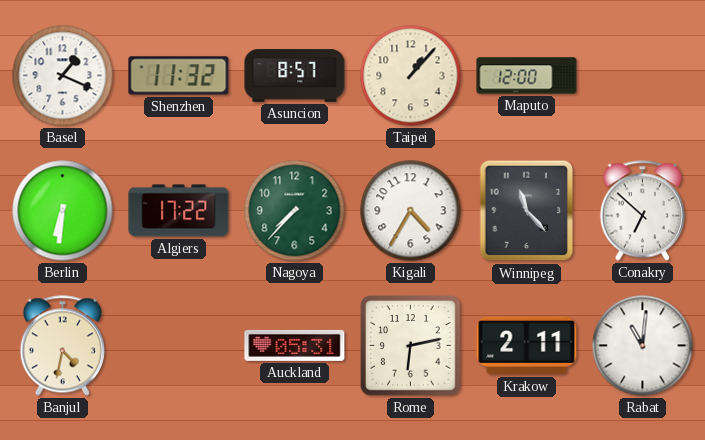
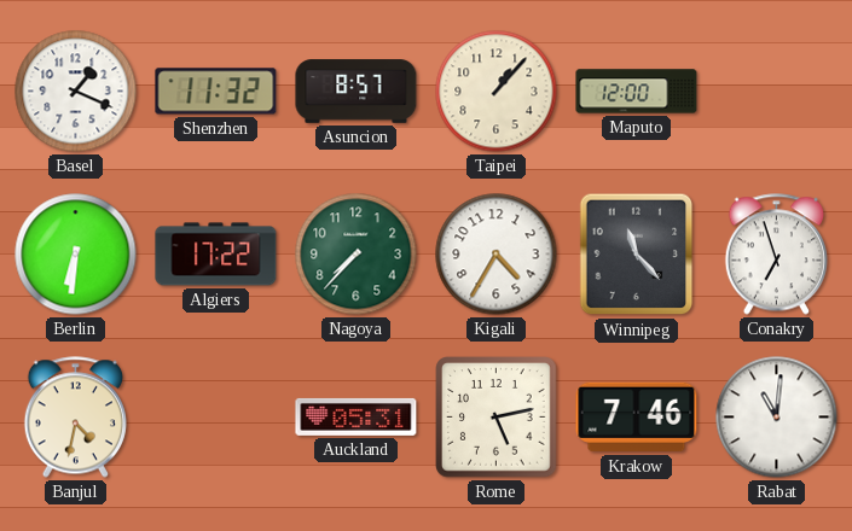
Conakry: 6:52 -> 6:57 (776, 255)
Rome: 6:13 -> 5:13 (497, 418)
Krakow: 2:11 -> 7:46 (637, 418)
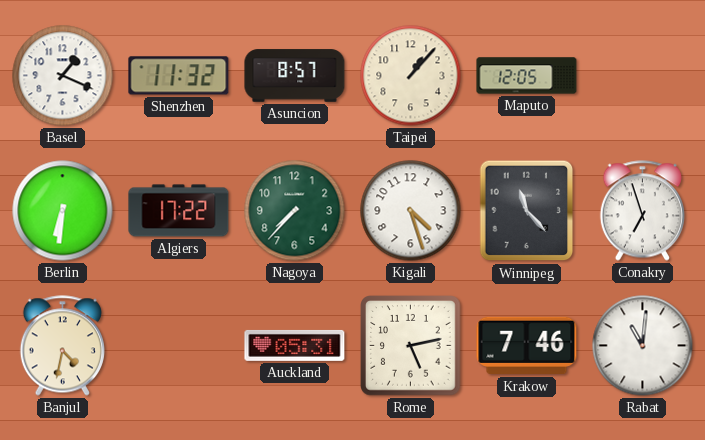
Maputo: 12:00 -> 12:05 (527, 76)
Kigali: 4:35 -> 4:27 (411, 211)
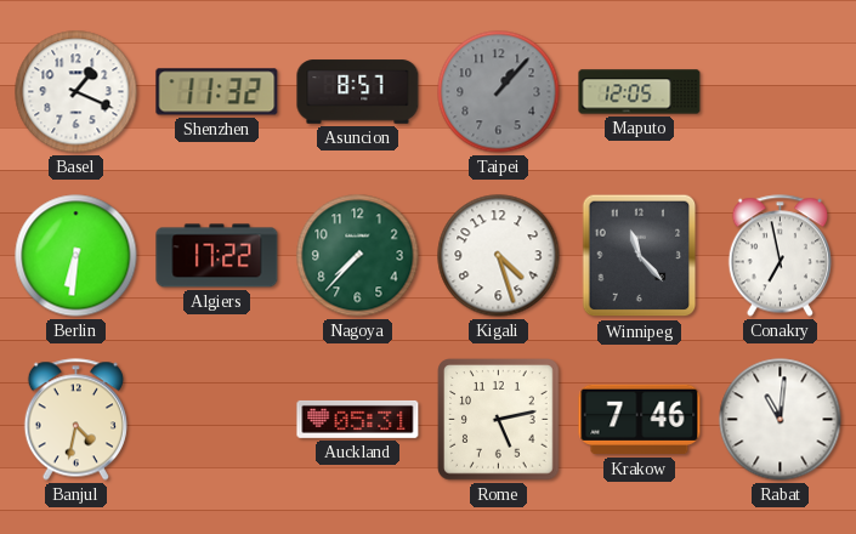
Taipei dial: cream -> grey (499, 92)
Conakry: 6:57 -> 6:58 (780, 256)
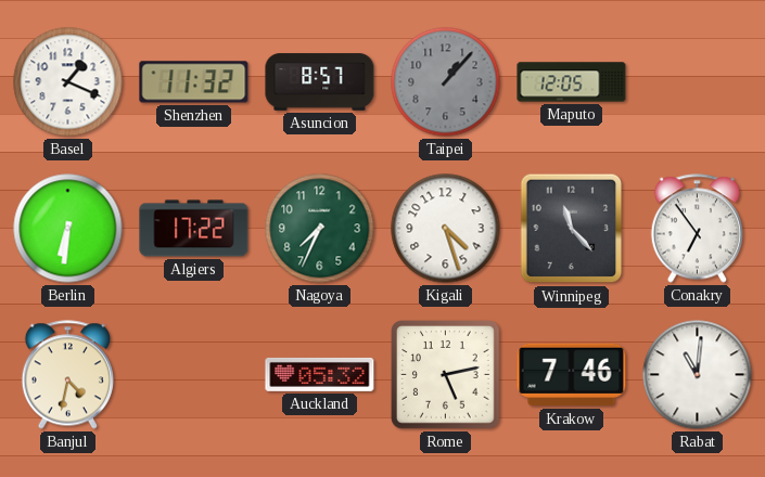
Nagoya: 7:37 -> 7:34 (320, 229)
Conakry: 6:58 -> 6:54 (697, 229)
Auckland: 05:31 -> 05:32 (320, 374)
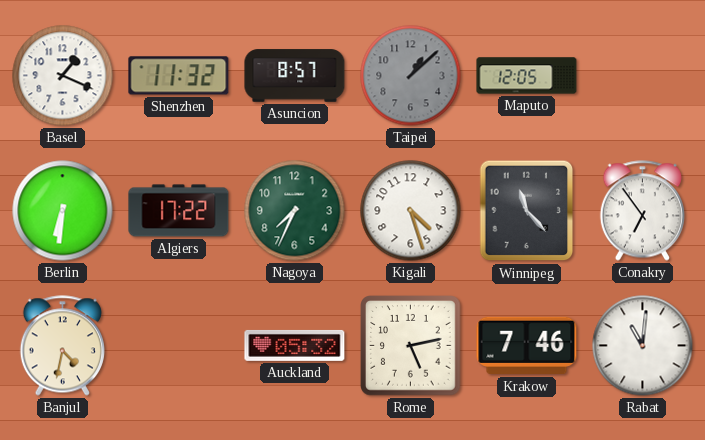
Taipei: 1:07 -> 1:08 (411, 76)
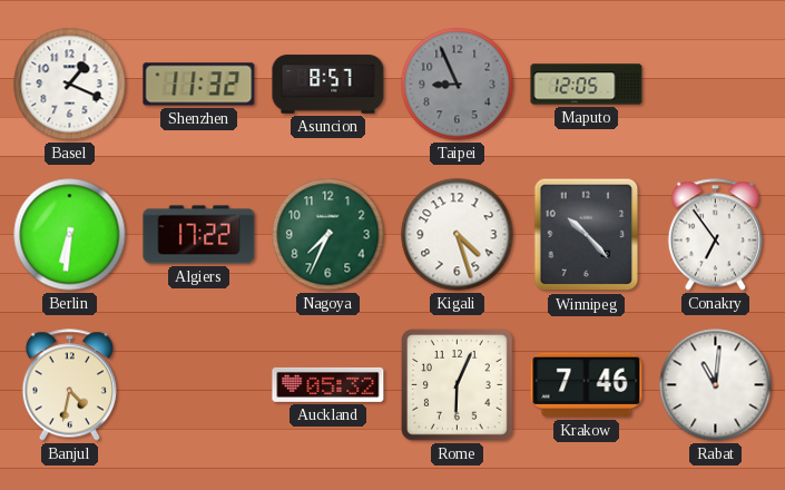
Taipei: 1:08 -> 8:56 (458, 85)
Winnipeg: 11:23 -> 10:23 (587, 235)
Rome: 5:13 -> 6:04 (458, 385)
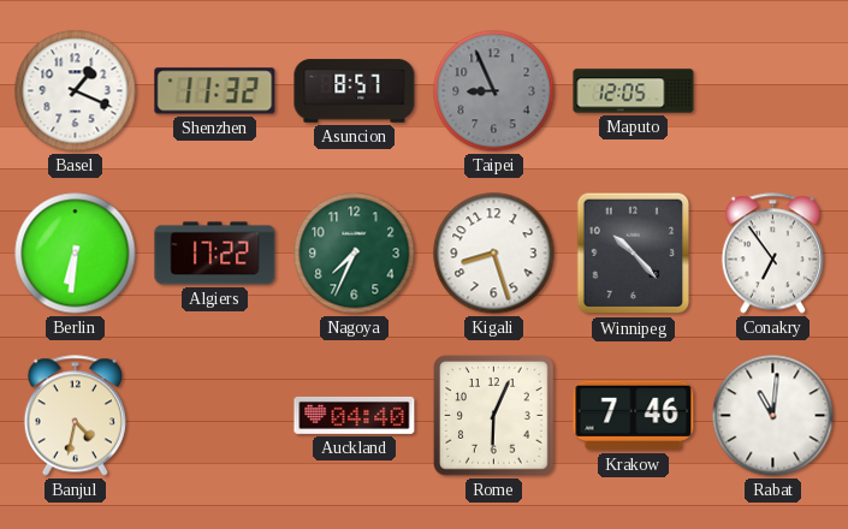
Kigali: 4:27 -> 8:27 (494, 254)
Auckland: 05:32 -> 04:40 (355, 415)
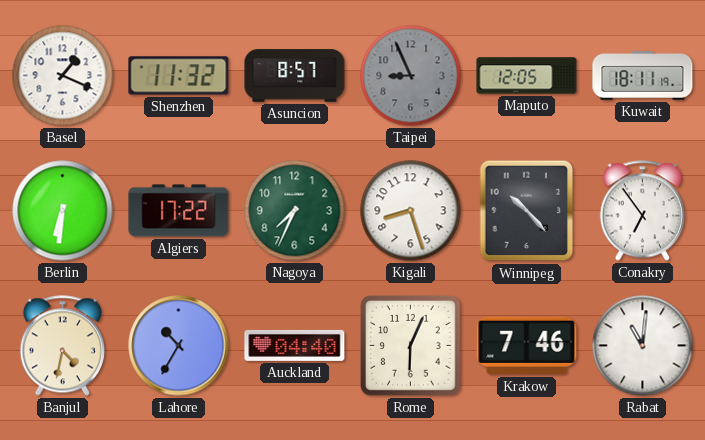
Kuwait: none -> 18:11 (643, 75)
Lahore: none -> 10:35 (179, 346)
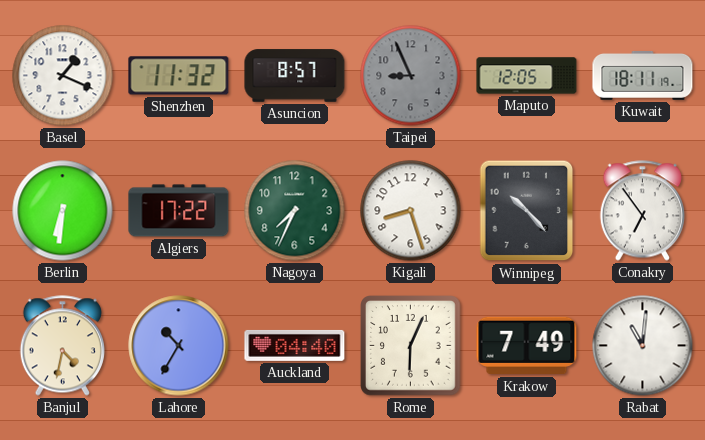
Krakow: 7:46 -> 7:49 (527, 346)
